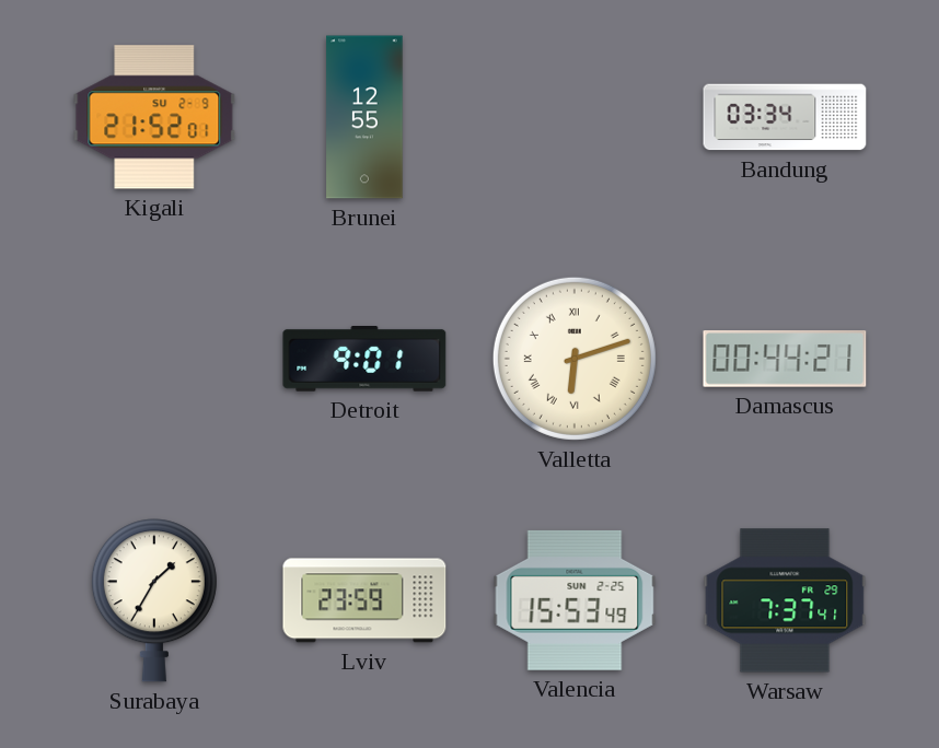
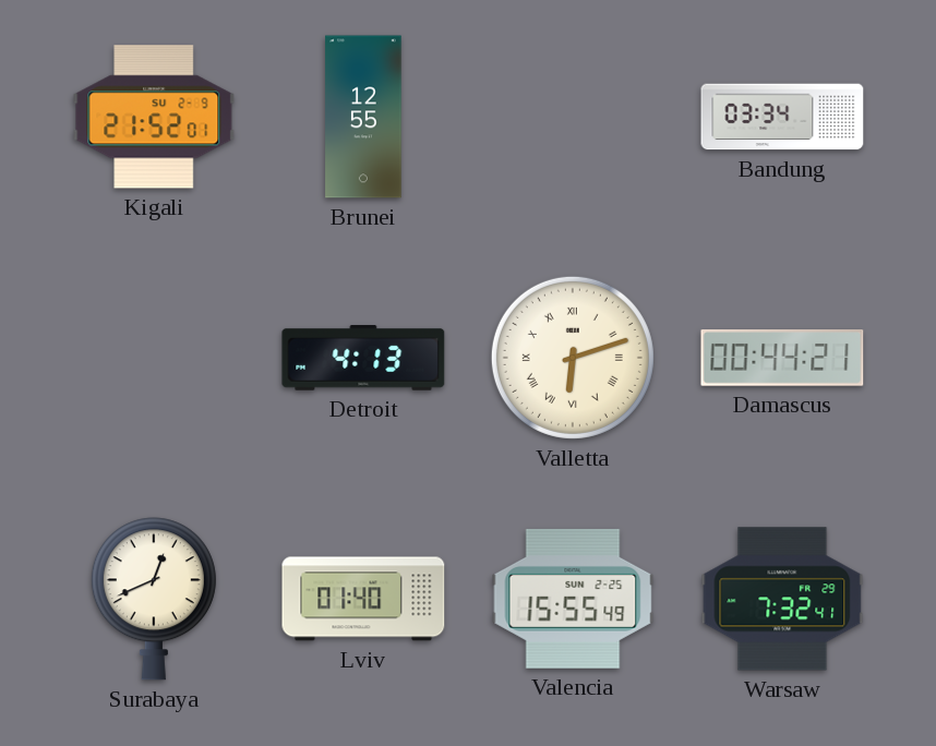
Detroit: 9:01 -> 4:13 (363, 359)
Surabaya: 1:35 -> 12:41 (154, 599)
Lviv: 23:59 -> 01:40 (363, 599)
Valencia: 15:53 -> 15:55 (573, 599)
Warsaw: 7:37 -> 7:32 (782, 599)
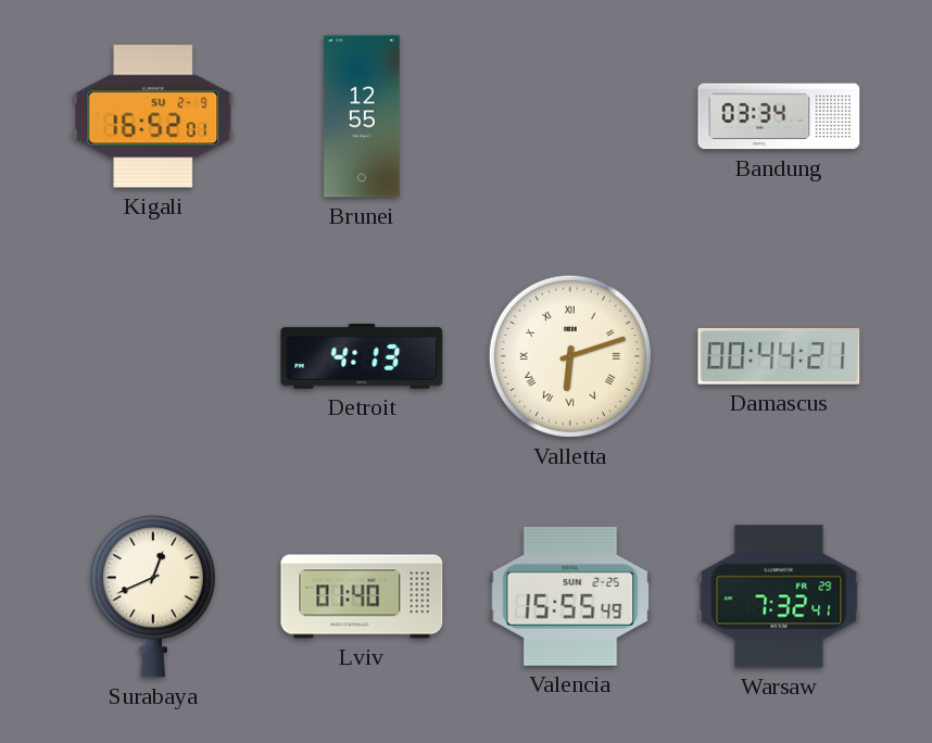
Kigali: 21:52 -> 16:52 (153, 116)
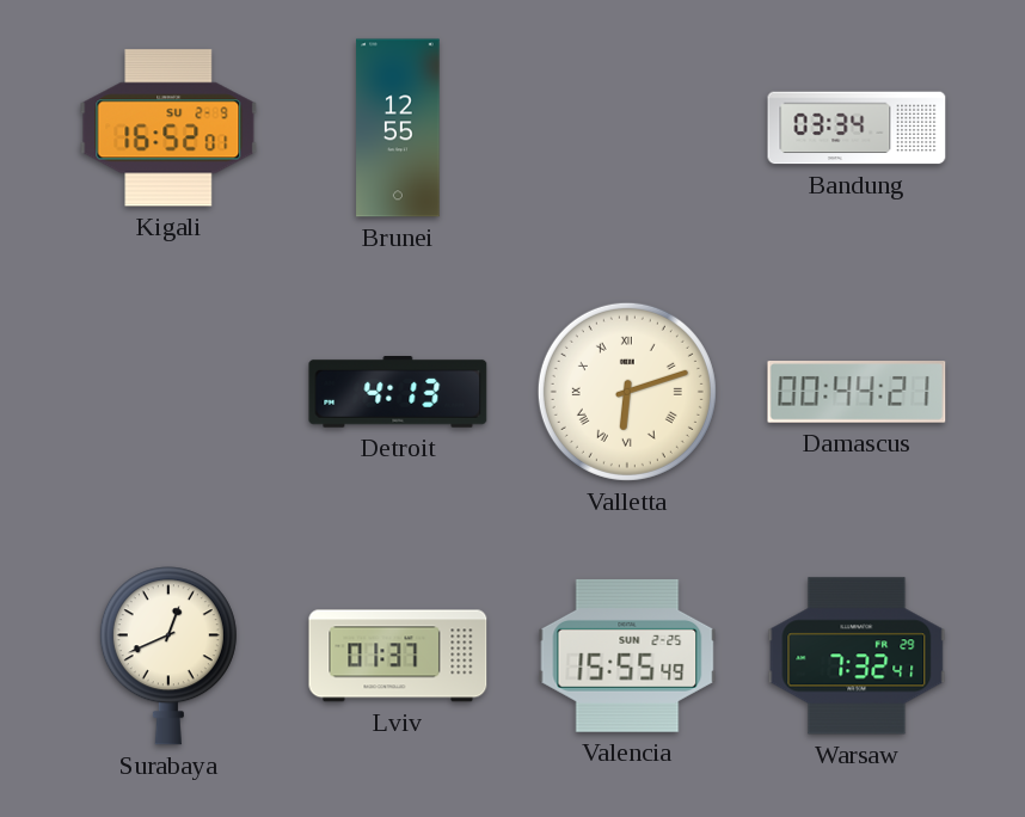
Lviv: 01:40 -> 01:37 (398, 656)
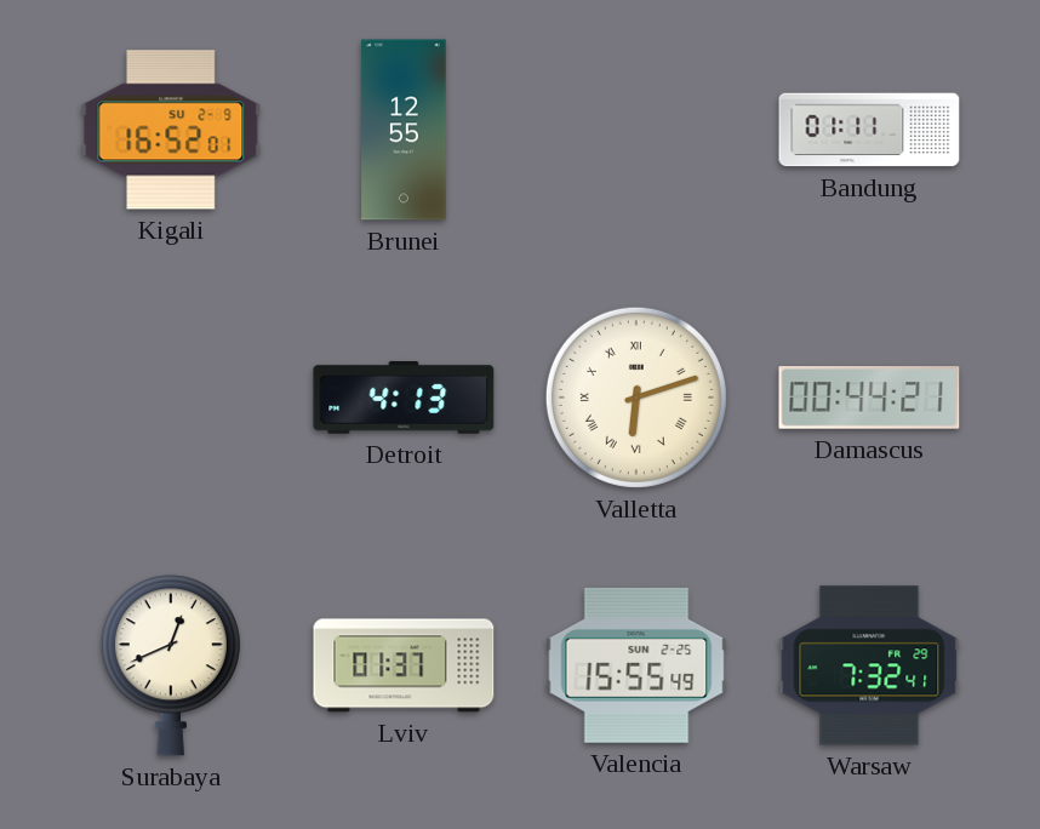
Bandung: 03:34 -> 01:11 (869, 130)
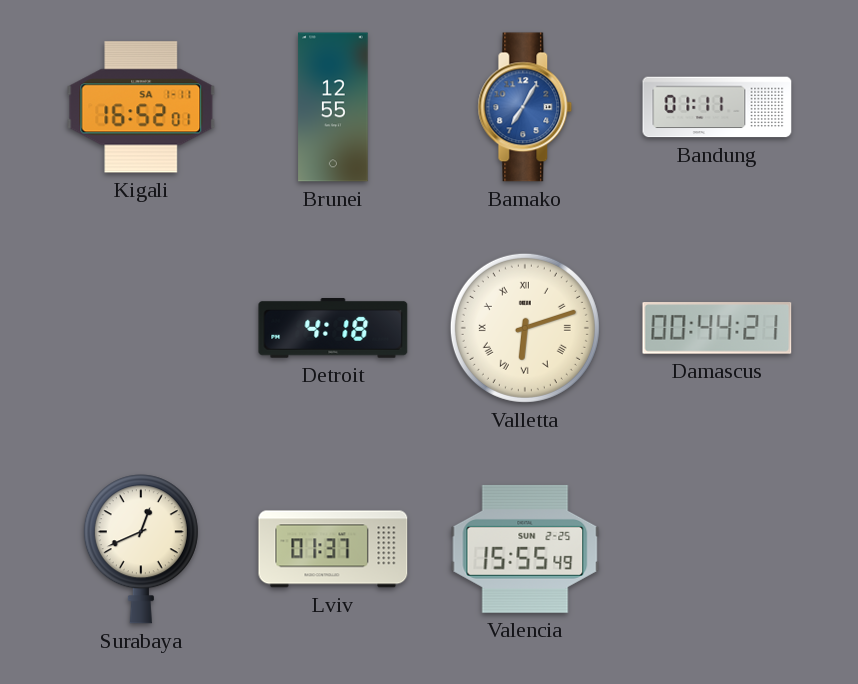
Kigali date: SU 2-9 -> SA 1-11 (141, 107)
Bamako: none -> 7:05 (525, 107)
Detroit: 4:13 -> 4:18 (333, 329)
Warsaw: 7:32 -> none (869, 665)
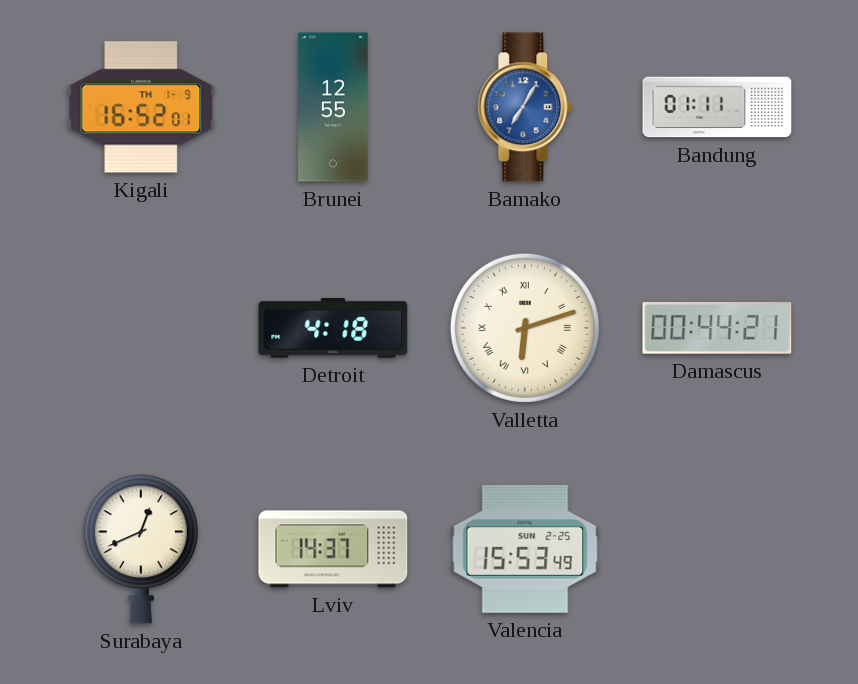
Kigali date: SA 1-11 -> TH 1-9 (141, 107)
Lviv: 01:37 -> 14:37 (333, 549)
Valencia: 15:55 -> 15:53 (525, 549)
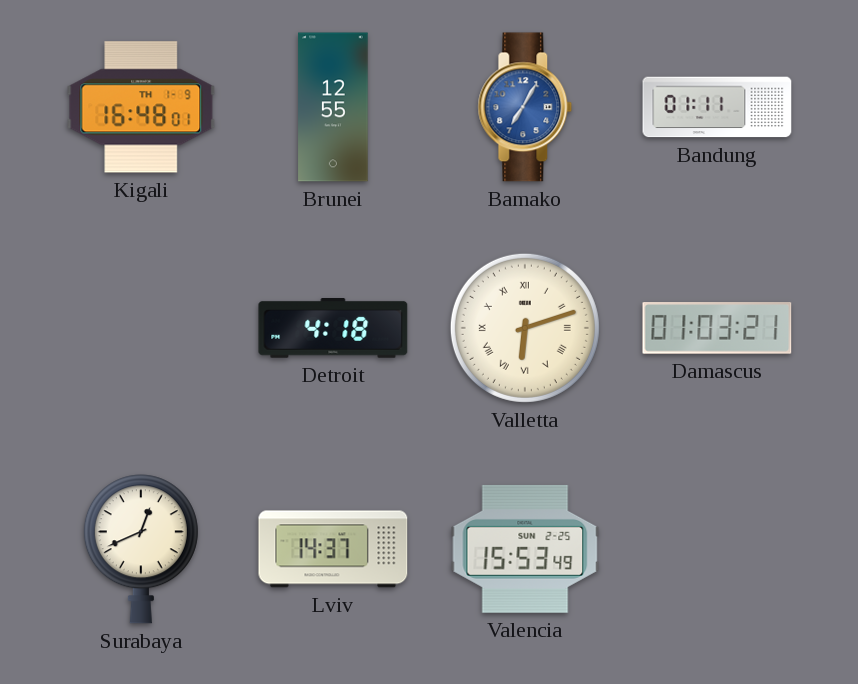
Kigali: 16:52 -> 16:48 (141, 107)
Damascus: 00:44 -> 01:03 (717, 328)
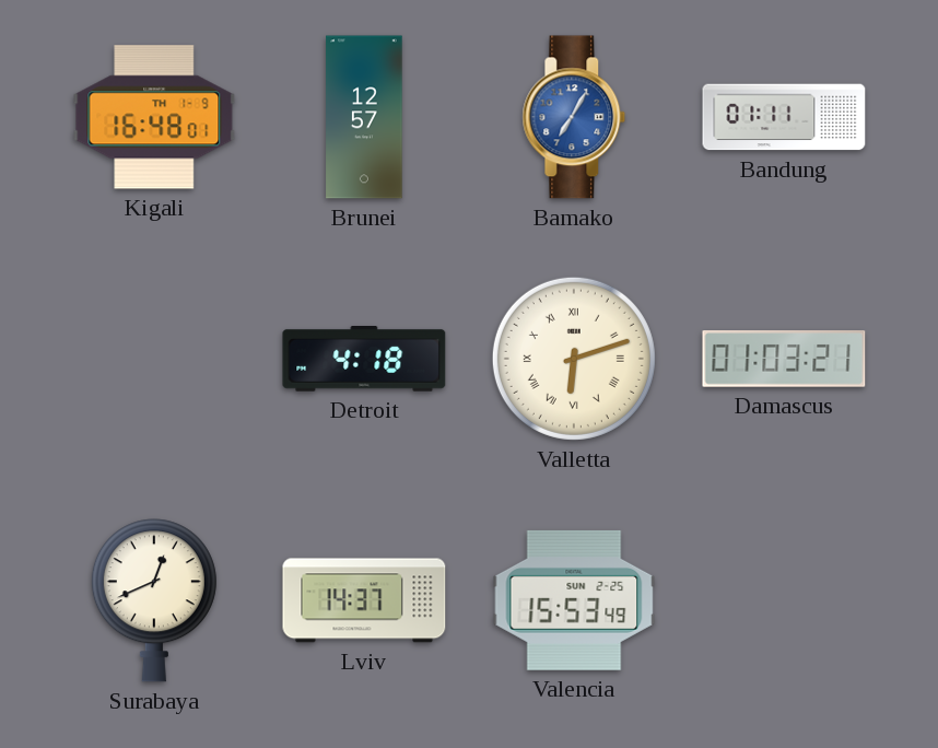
Brunei: 12:55 -> 12:57 (364, 117)
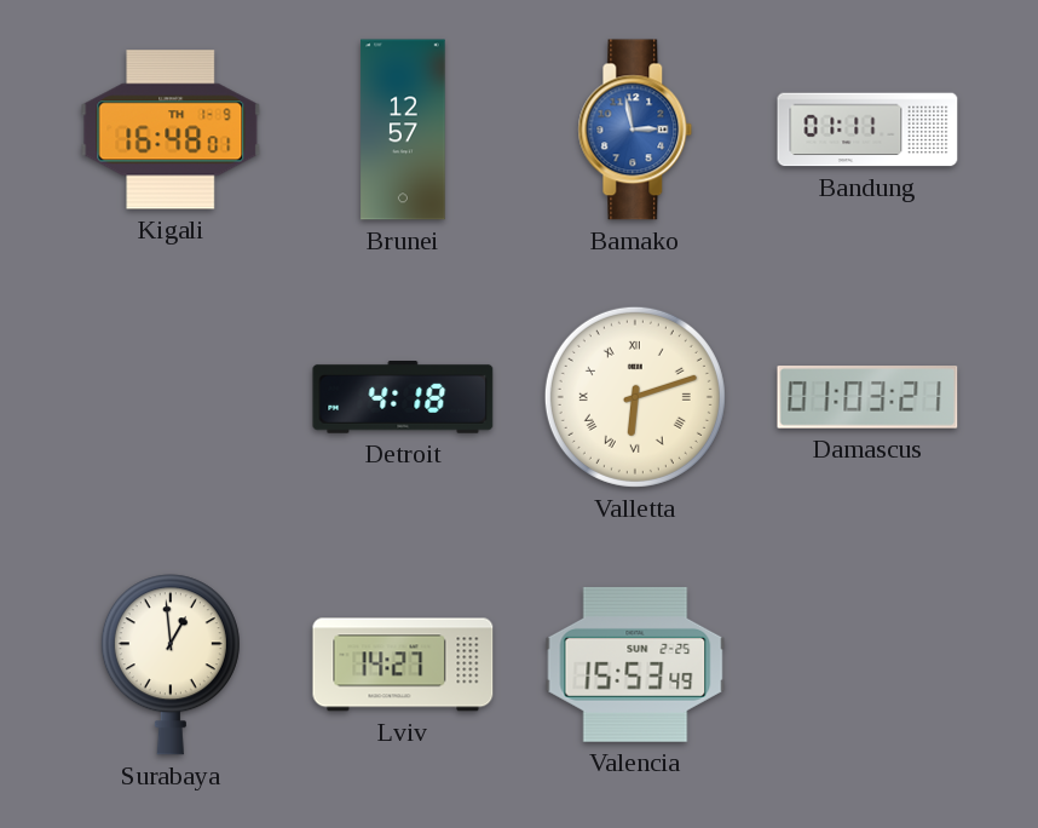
Bamako: 7:05 -> 2:58 (635, 130)
Surabaya: 12:41 -> 12:59 (171, 665)
Lviv: 14:37 -> 14:27 (403, 665)
